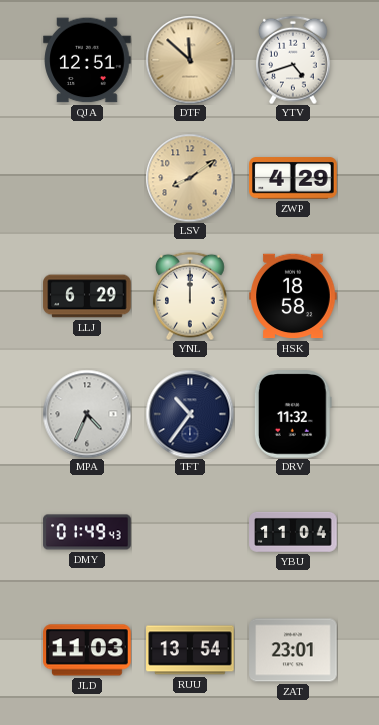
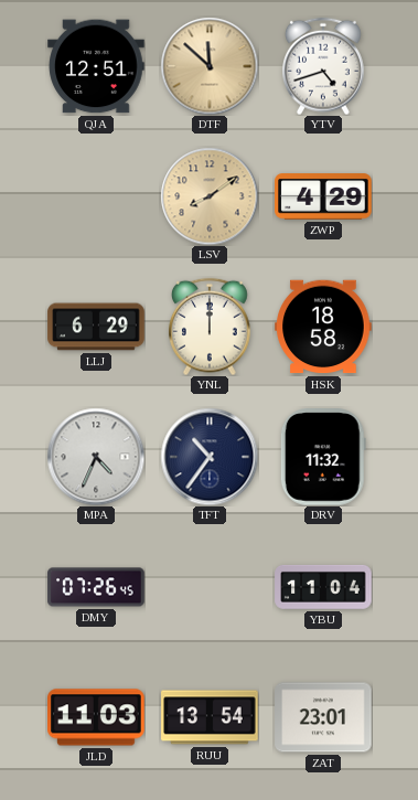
DMY: 01:49 -> 07:26 (96, 587)
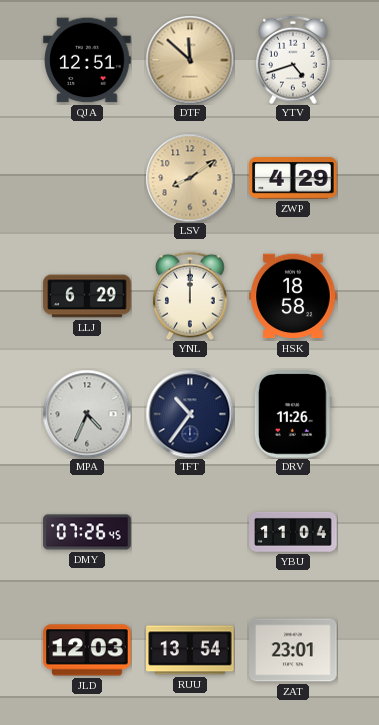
DRV: 11:32 -> 11:26 (293, 414)
JLD: 11:03 -> 12:03 (87, 650)
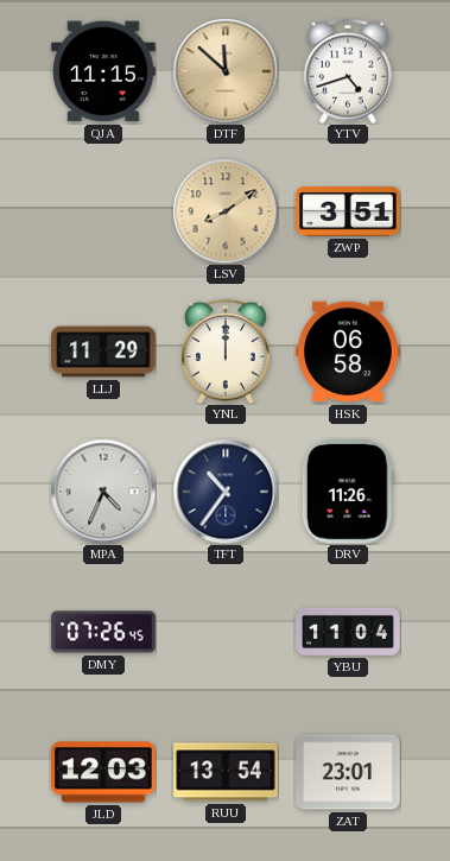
QJA: 12:51 -> 11:15 (103, 71)
ZWP: 4:29 -> 3:51 (348, 211)
LLJ: 6:29 -> 11:29 (103, 352)
HSK: 18:58 -> 06:58 (348, 352)
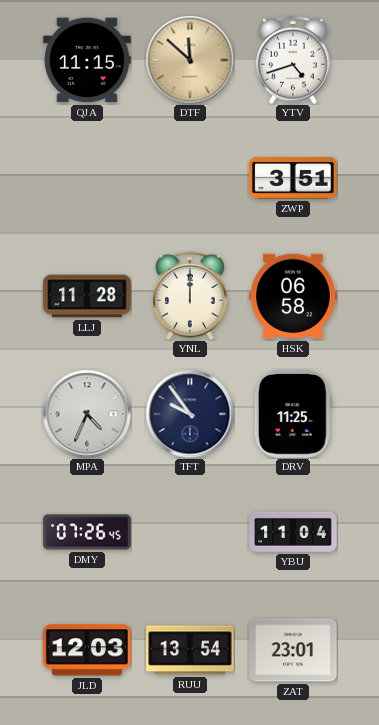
LSV: 8:09 -> none (226, 211)
LLJ: 11:29 -> 11:28 (87, 296)
TFT: 10:36 -> 9:54 (190, 414)
DRV: 11:26 -> 11:25 (293, 414)
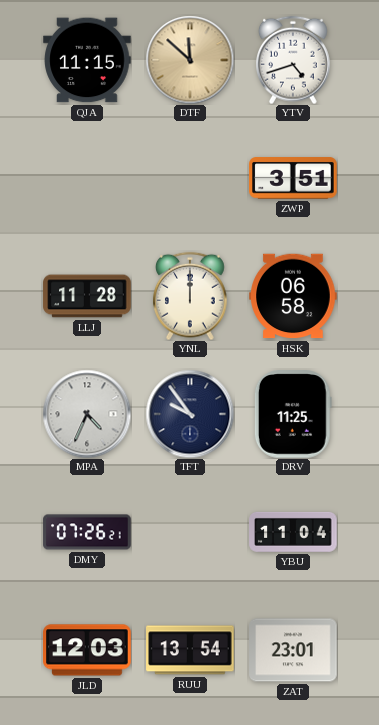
DMY: 07:26:45 -> 07:26:21 (87, 532)
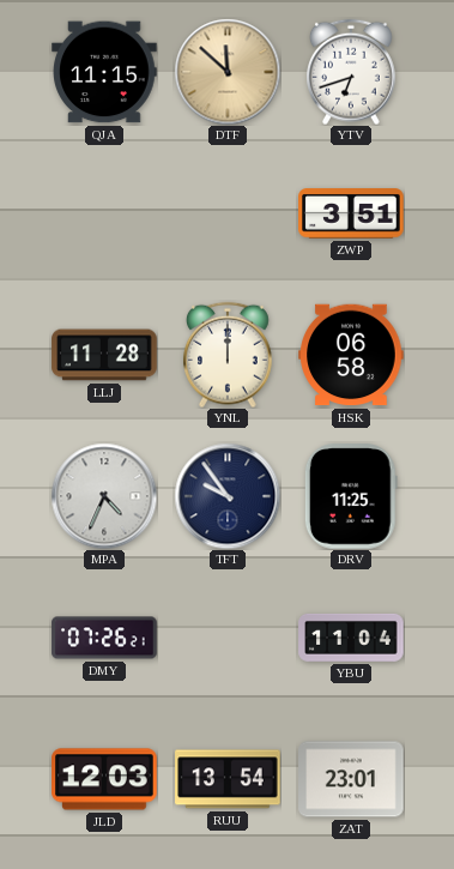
YTV: 4:42 -> 6:42 (352, 72)
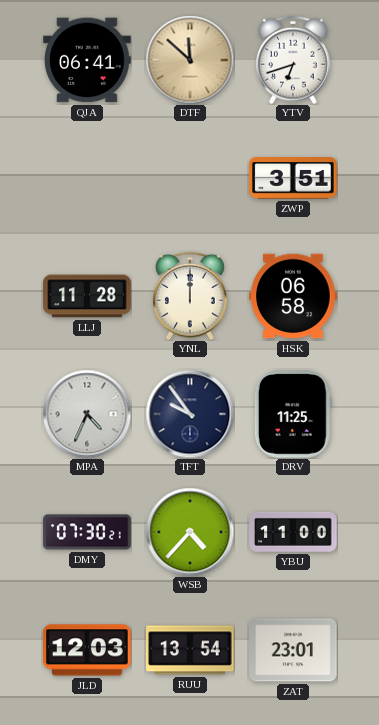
QJA: 11:15 -> 06:41 (87, 60)
DMY: 07:26 -> 07:30 (87, 532)
WSB: none -> 4:37 (190, 532)
YBU: 11:04 -> 11:00 (293, 532)
